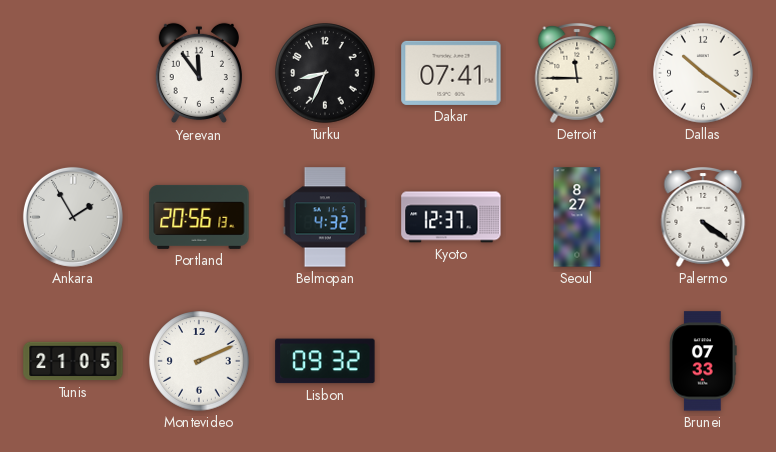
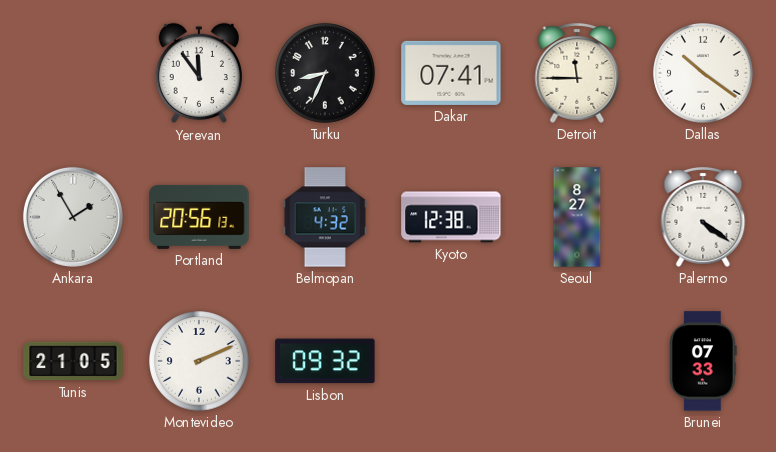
Kyoto: 12:37 -> 12:38 (451, 217)
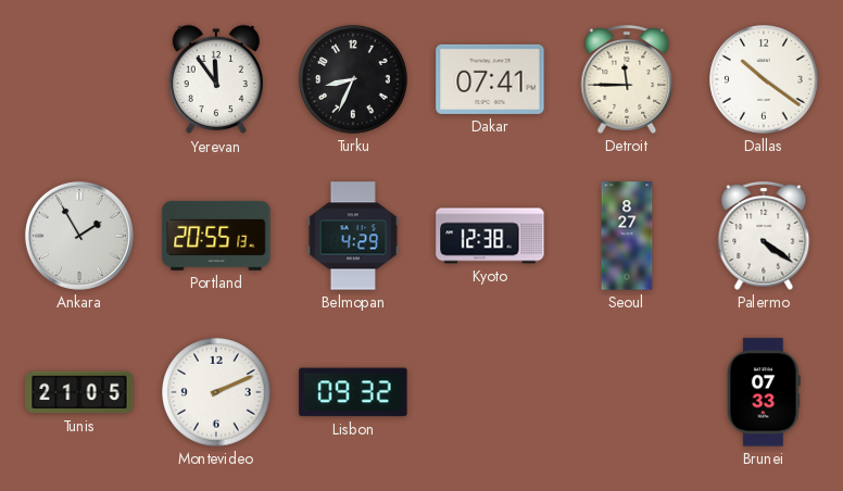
Portland: 20:56 -> 20:55 (216, 236)
Belmopan: 4:32 -> 4:29 (353, 236)
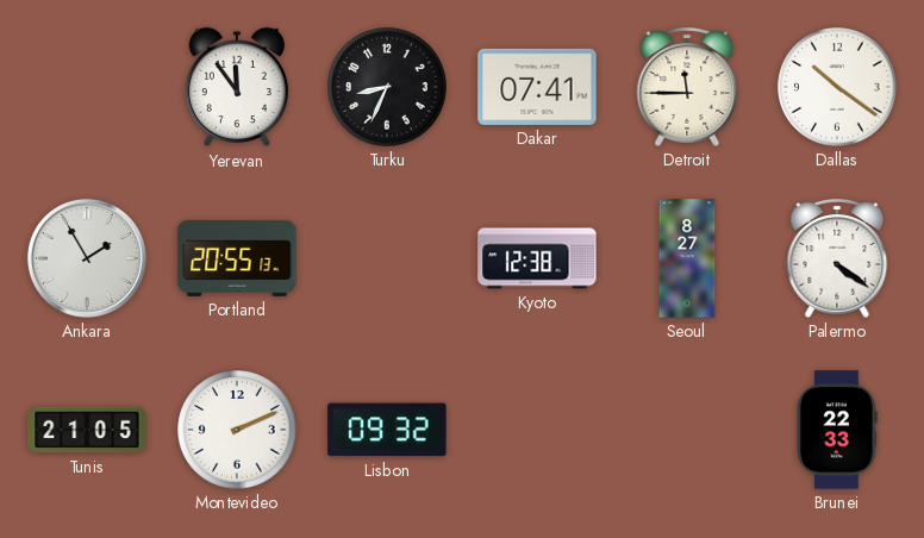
Belmopan: 4:29 -> none (353, 236)
Brunei: 07:33 -> 22:33 (837, 430)
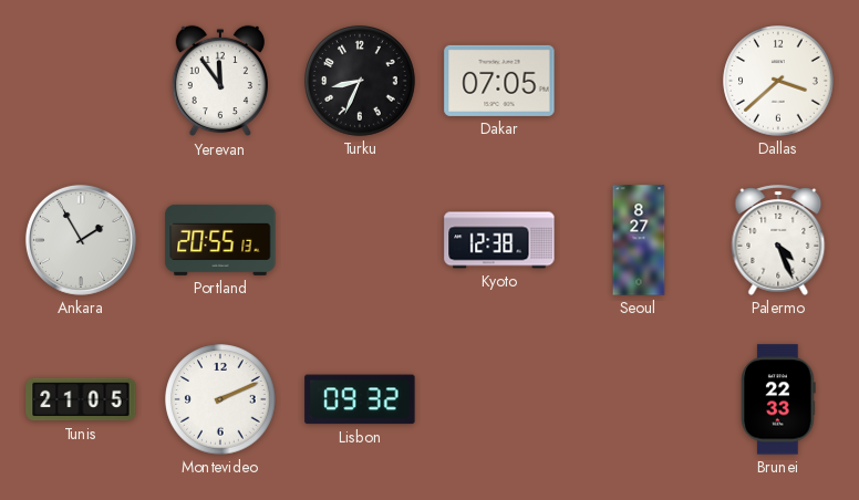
Dakar: 07:41 -> 07:05 (499, 81)
Detroit: 11:45 -> none (687, 88)
Dallas: 10:21 -> 3:38 (778, 81)
Palermo: 4:21 -> 4:26 (778, 241)
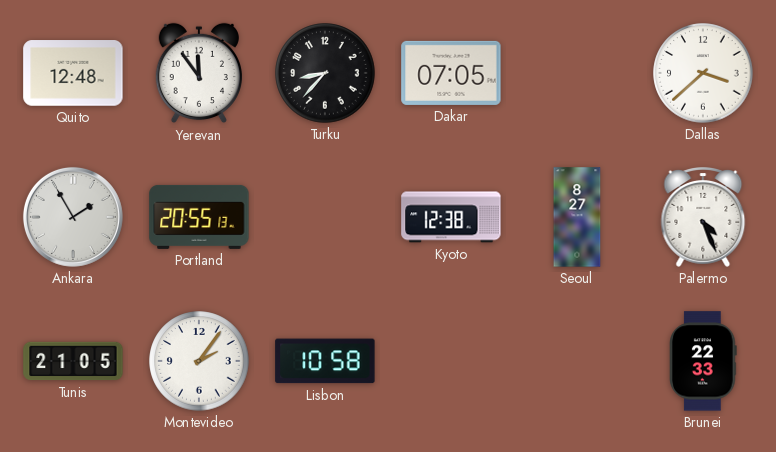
Quito: none -> 12:48 (73, 73)
Turku: 8:34 -> 8:37 (325, 73)
Montevideo: 2:11 -> 2:06 (199, 361)
Lisbon: 09:32 -> 10:58 (325, 361)
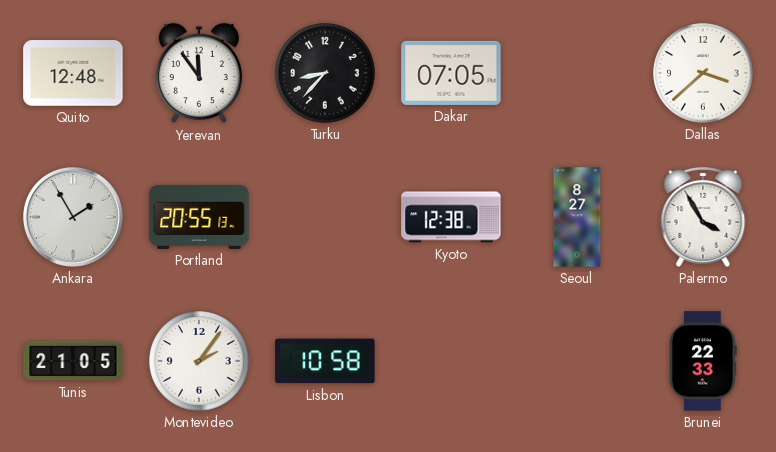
Palermo: 4:26 -> 3:55 (703, 218)
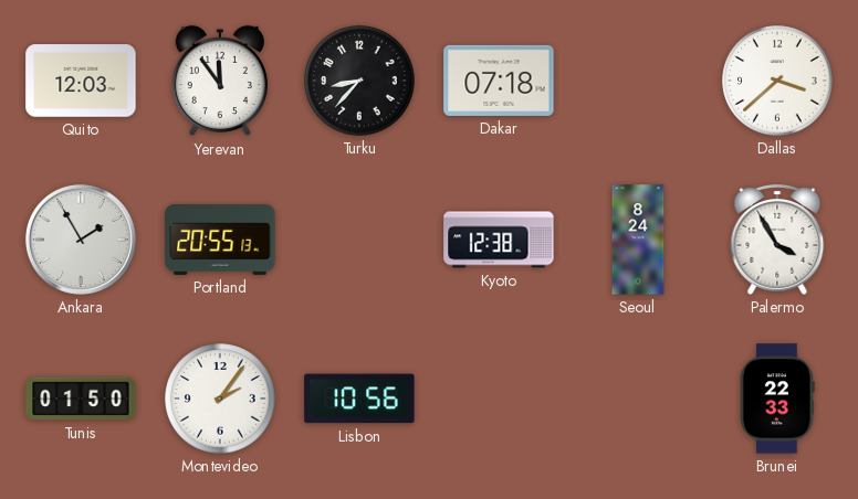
Quito: 12:48 -> 12:03 (81, 81)
Dakar: 07:05 -> 07:18 (499, 81)
Seoul: 8:27 -> 8:24 (638, 240)
Tunis: 21:05 -> 01:50 (81, 399)
Lisbon: 10:58 -> 10:56 (359, 399)
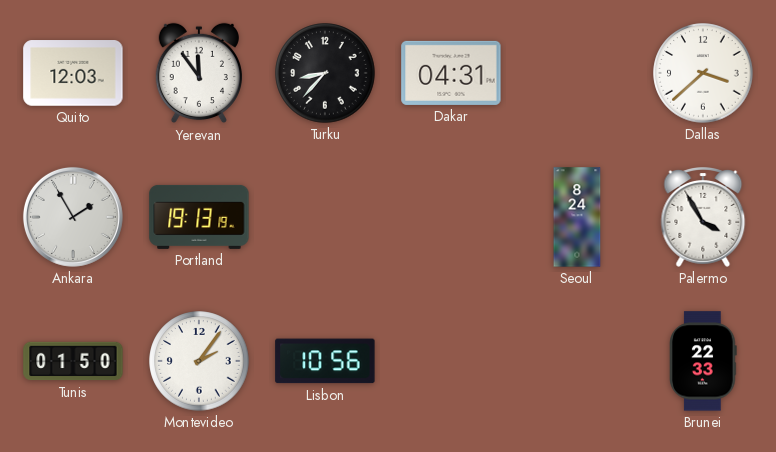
Dakar: 07:18 -> 04:31 (451, 73)
Portland: 20:55 -> 19:13 (199, 217)
Kyoto: 12:38 -> none (499, 240)
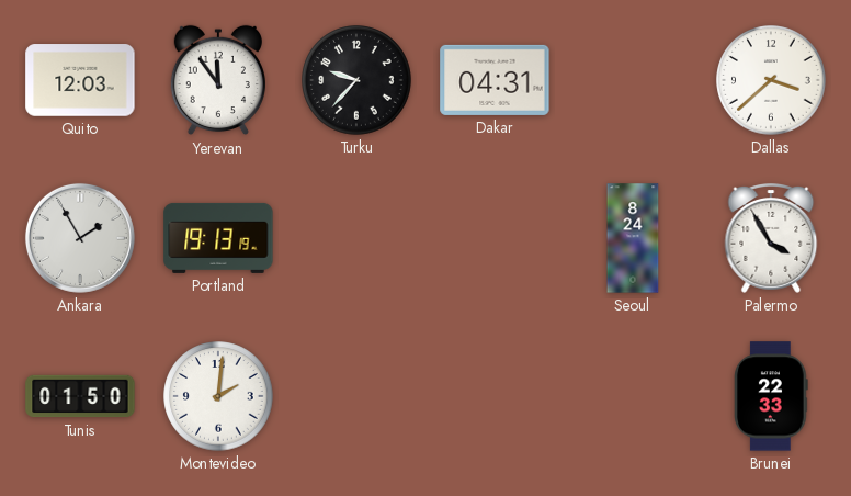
Turku: 8:37 -> 9:37 (356, 80)
Montevideo: 2:06 -> 2:01 (218, 396)
Lisbon: 10:56 -> none (325, 361)
